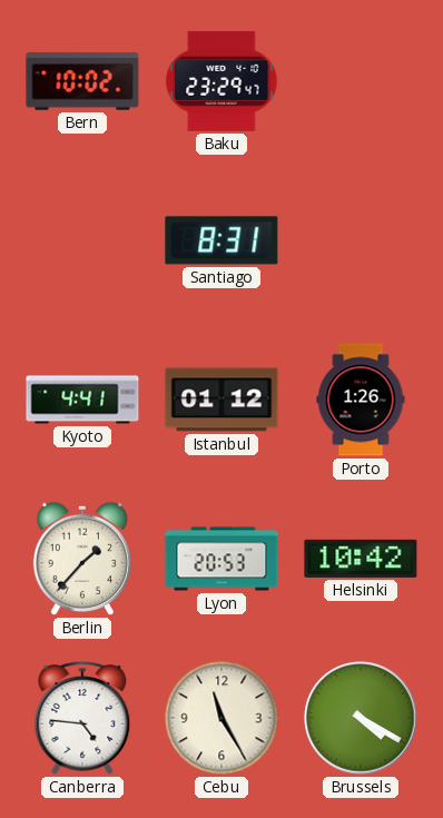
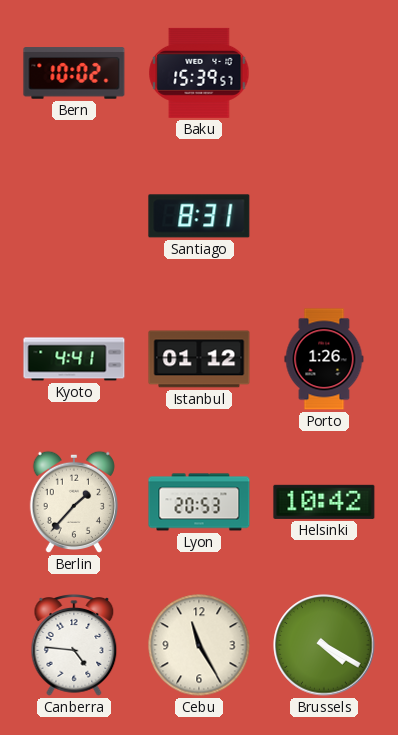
Baku: 23:29 -> 15:39 (199, 73)
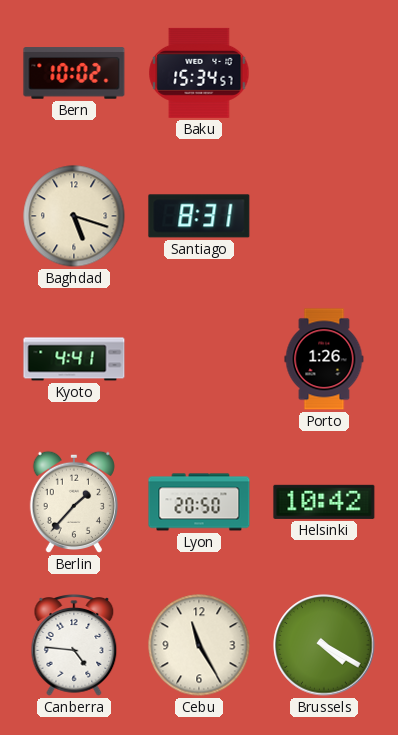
Baku: 15:39 -> 15:34 (199, 73)
Baghdad: none -> 5:18 (74, 216)
Istanbul: 01:12 -> none (199, 359)
Lyon: 20:53 -> 20:50 (199, 502)
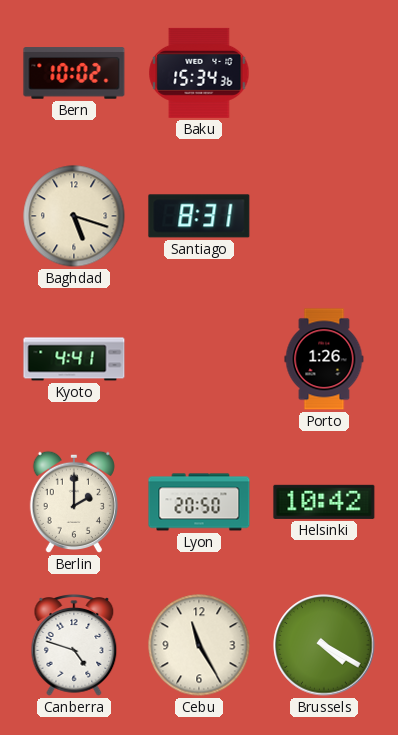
Baku: 15:34:57 -> 15:34:36 (199, 73)
Berlin: 1:37 -> 2:00 (74, 502)
Canberra: 4:46 -> 4:48 (74, 646)
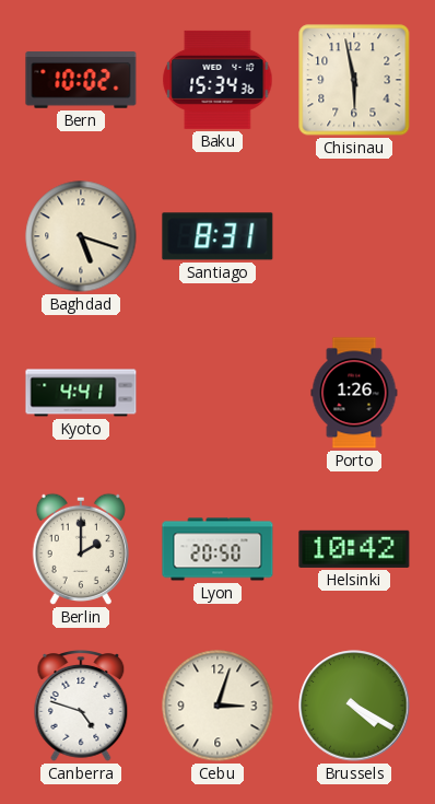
Chisinau: none -> 5:58 (354, 80)
Cebu: 11:25 -> 3:03 (217, 706)
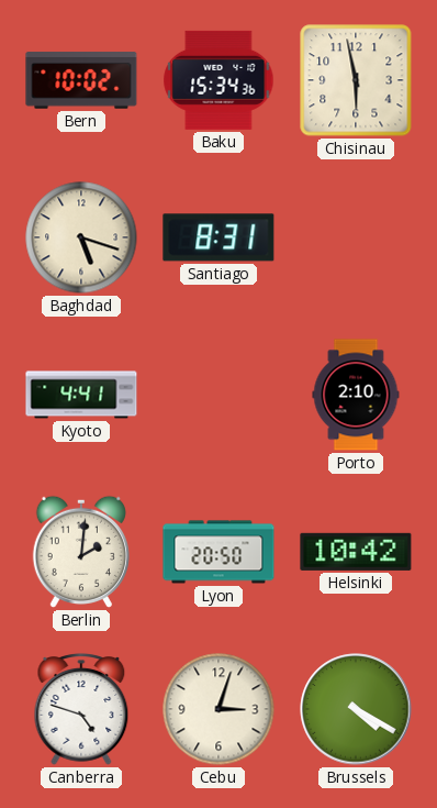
Porto: 1:26 -> 2:10 (356, 395)
Berlin: 2:00 -> 2:01 (81, 552)
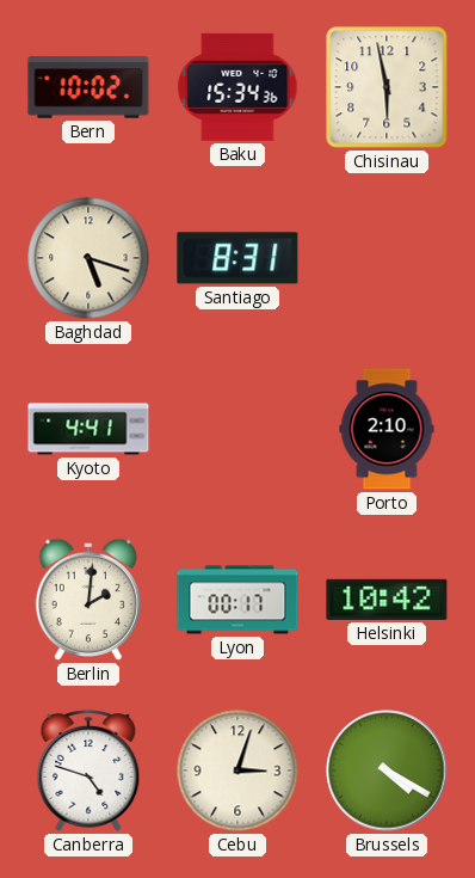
Lyon: 20:50 -> 00:17 (237, 600)
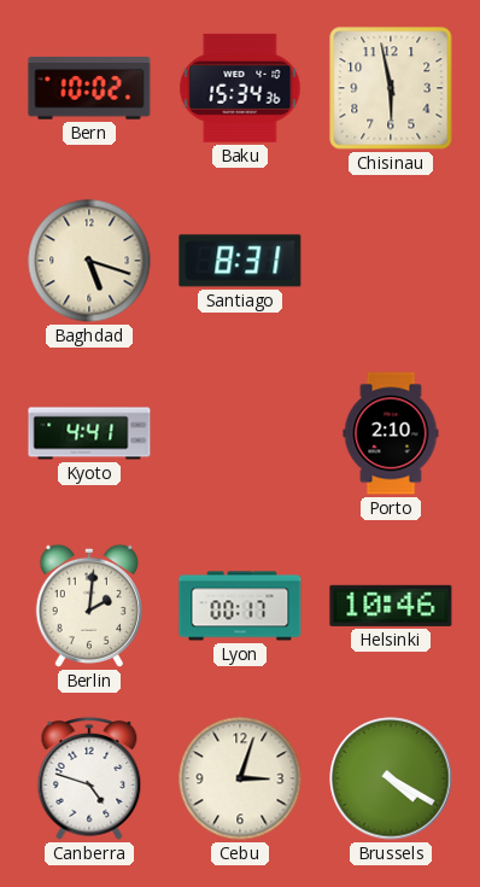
Helsinki: 10:42 -> 10:46 (391, 606)
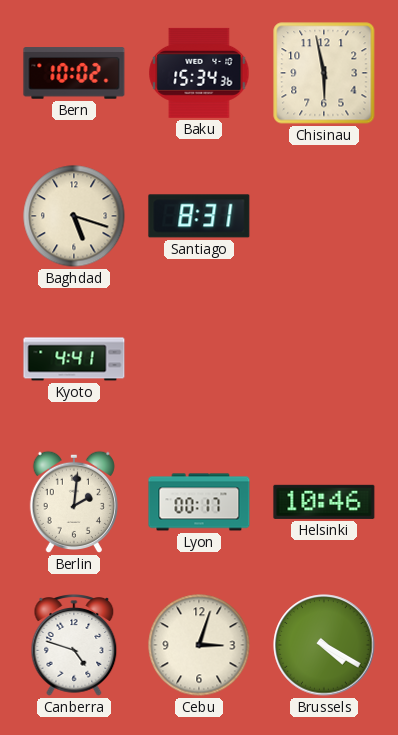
Porto: 2:10 -> none (391, 433)
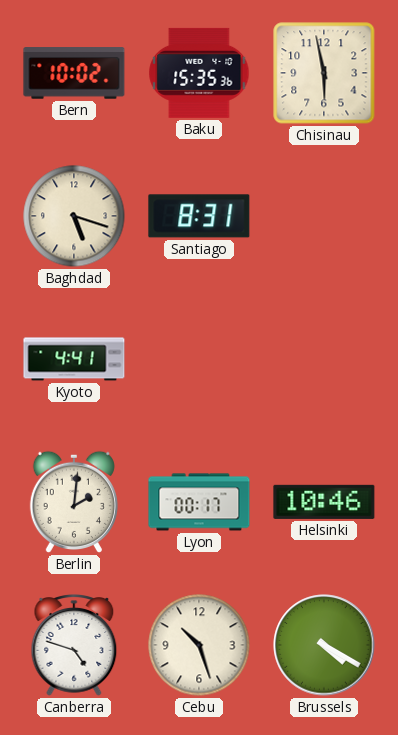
Baku: 15:34 -> 15:35 (199, 73)
Cebu: 3:03 -> 10:27 (199, 645)
